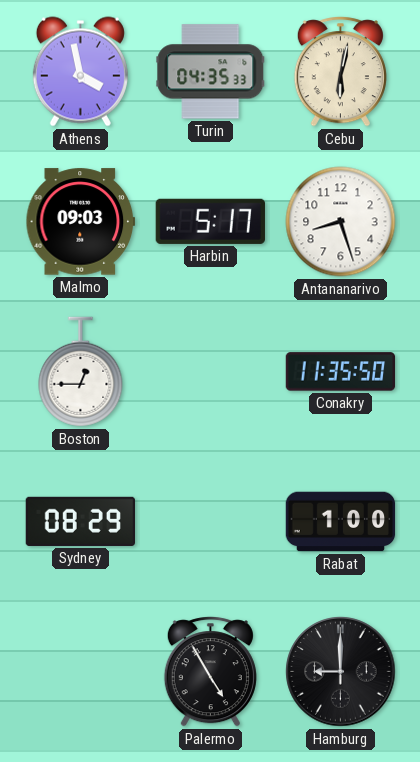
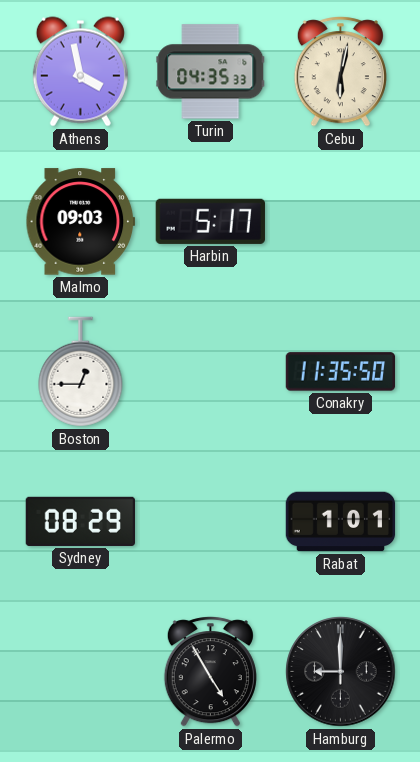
Antananarivo: 8:27 -> none (341, 222)
Rabat: 1:00 -> 1:01 (341, 522)
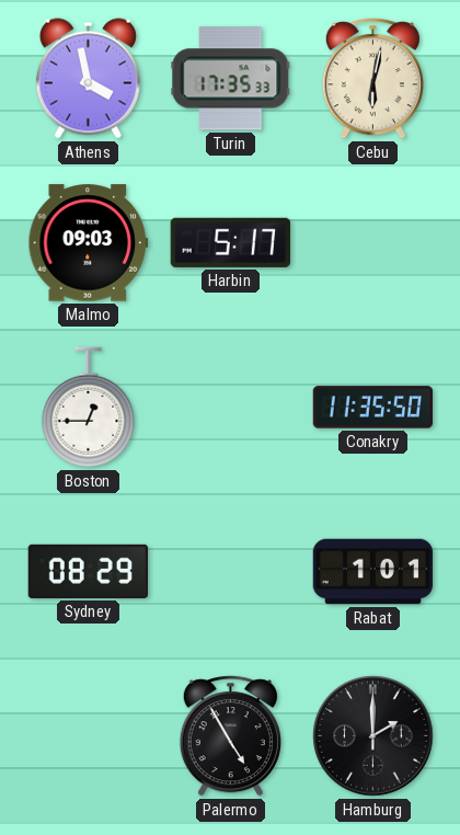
Turin: 04:35 -> 17:35 (231, 79)
Hamburg: 9:00 -> 2:00 (373, 736)
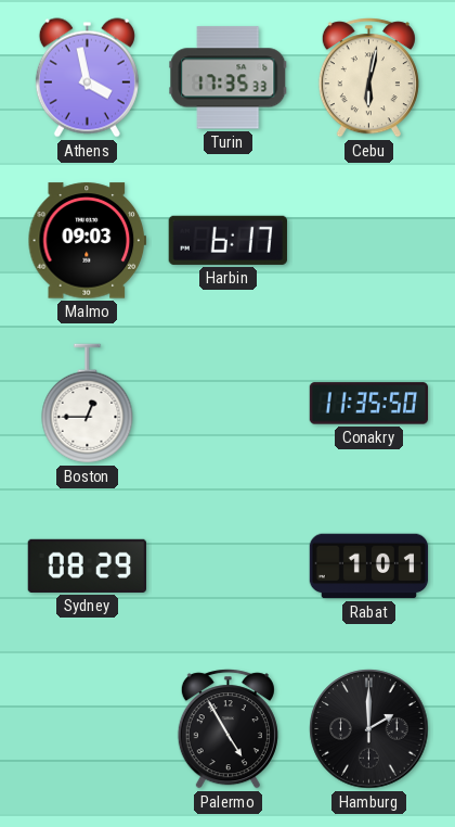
Harbin: 5:17 -> 6:17 (227, 240)
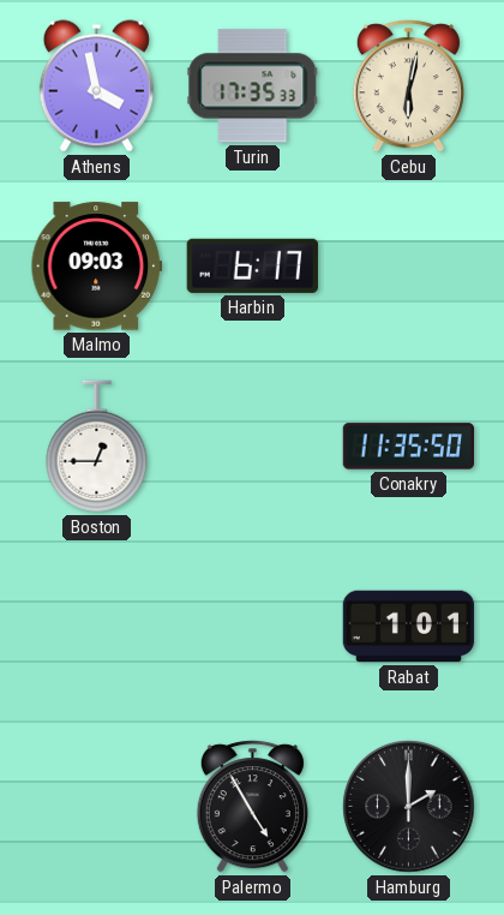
Sydney: 08:29 -> none (87, 565)
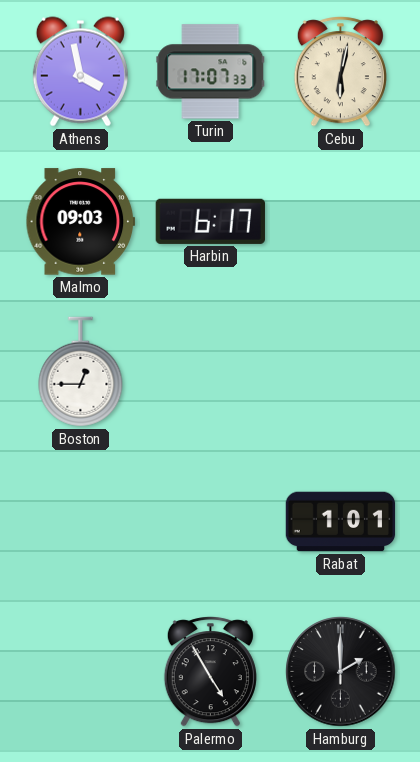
Turin: 17:35 -> 17:07 (211, 72)
Conakry: 11:35 -> none (409, 447)
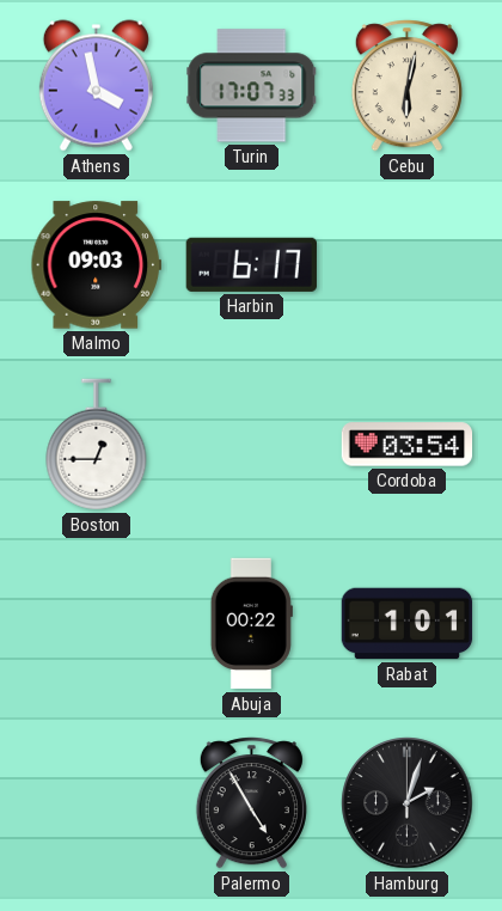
Cordoba: none -> 03:54 (408, 445)
Abuja: none -> 00:22 (251, 624)
Hamburg: 2:00 -> 2:03 (408, 803)
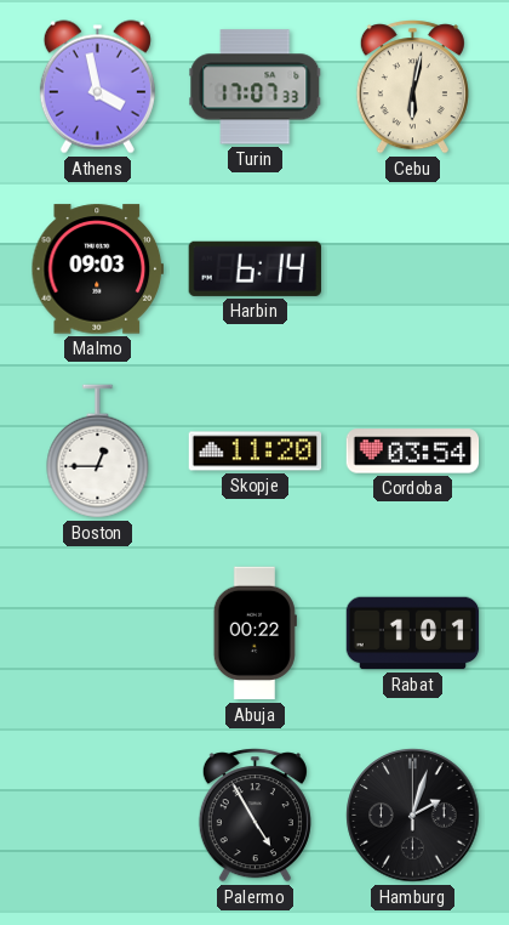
Harbin: 6:17 -> 6:14 (254, 268)
Skopje: none -> 11:20 (256, 452)
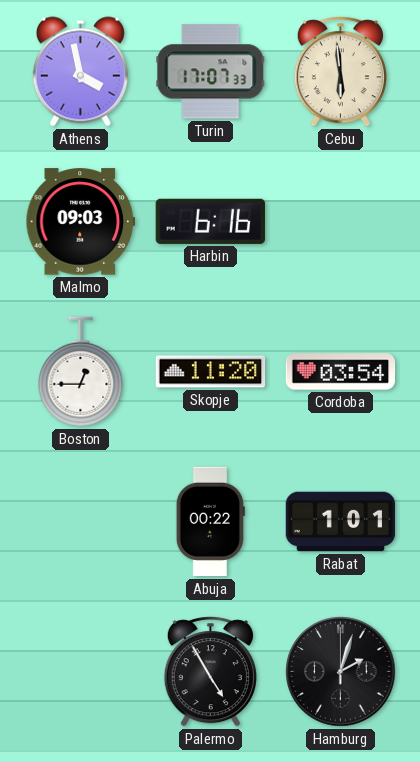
Cebu: 6:02 -> 5:59 (340, 72)
Harbin: 6:14 -> 6:16 (210, 221)
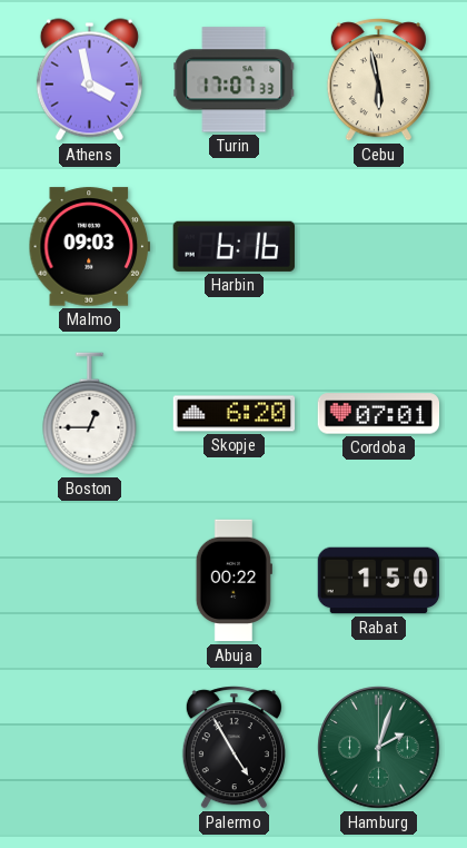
Cebu: 5:59 -> 5:58 (378, 80)
Skopje: 11:20 -> 6:20 (235, 414)
Cordoba: 03:54 -> 07:01 (379, 414)
Rabat: 1:01 -> 1:50 (379, 581)
Hamburg dial: black -> green (379, 748)
